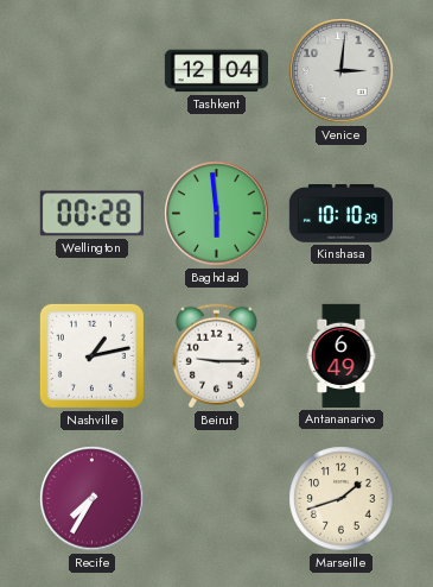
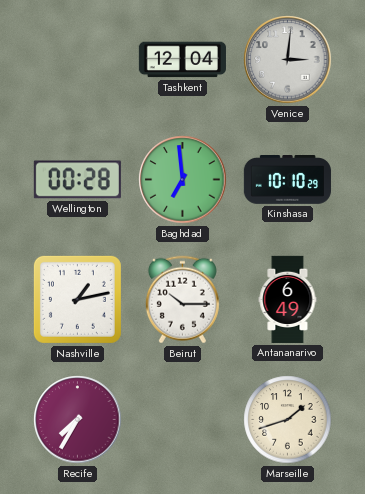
Baghdad: 5:59 -> 6:59 (183, 180)
Beirut: 9:15 -> 10:15 (182, 300)
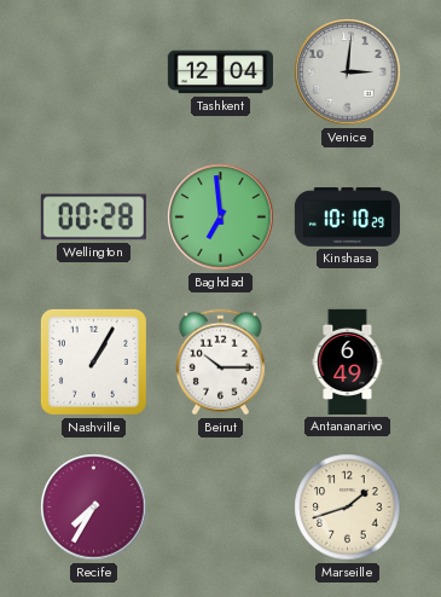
Nashville: 1:13 -> 1:05 (93, 361)
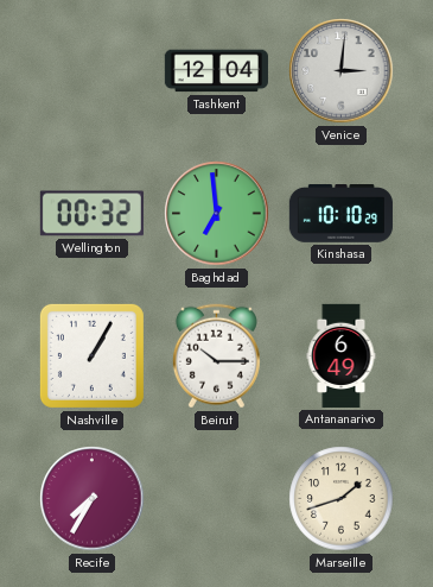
Wellington: 00:28 -> 00:32 (91, 214)
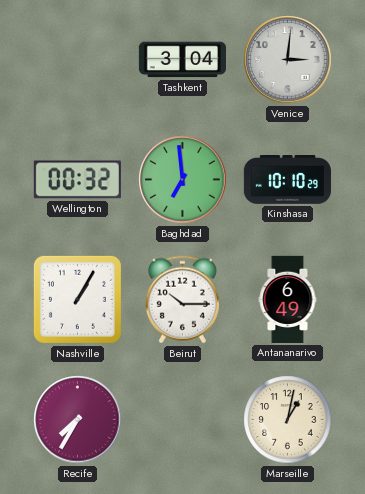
Tashkent: 12:04 -> 3:04 (182, 60)
Marseille: 1:42 -> 1:02 (288, 420)
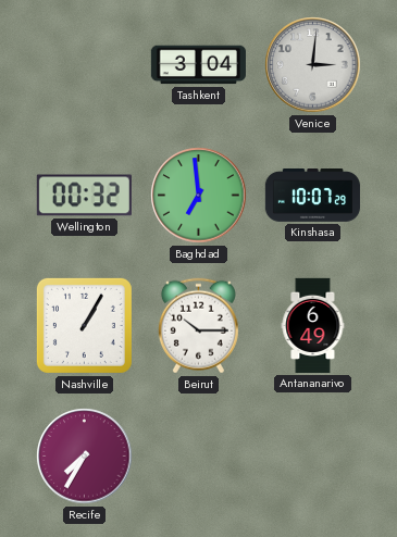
Kinshasa: 10:10 -> 10:07 (312, 196)
Marseille: 1:02 -> none (288, 420)
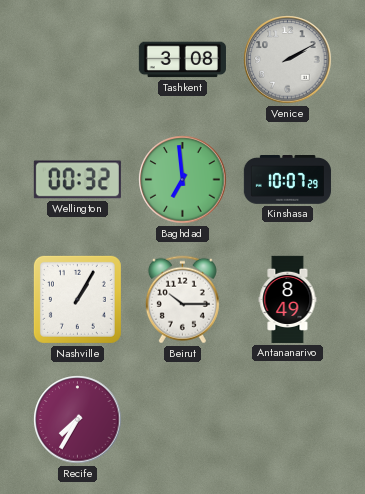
Tashkent: 3:04 -> 3:08 (182, 60)
Venice: 3:01 -> 2:10 (288, 60)
Antananarivo: 6:49 -> 8:49 (288, 299)
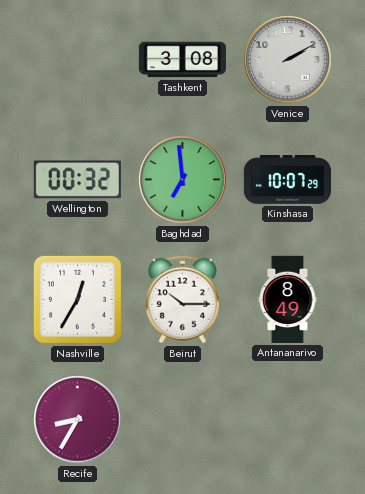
Nashville: 1:05 -> 12:35 (77, 299)
Recife: 7:35 -> 8:35 (78, 420)
